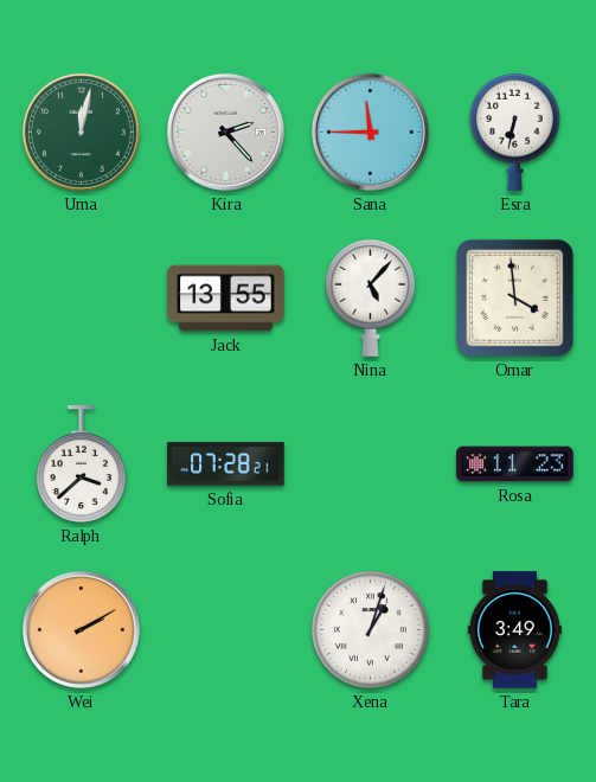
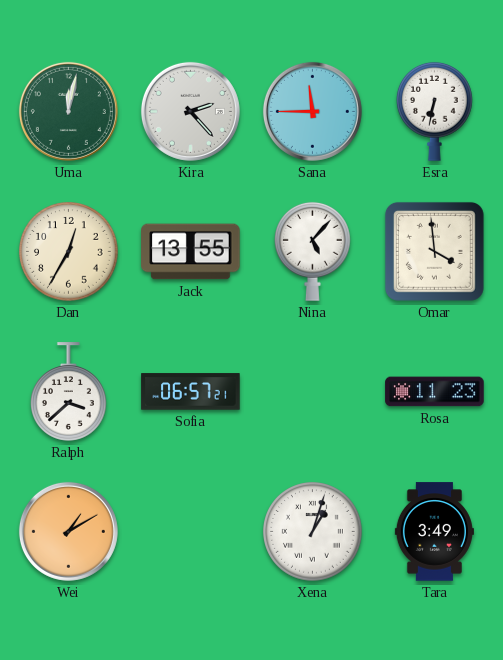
Dan: none -> 12:35 (69, 252)
Sofia: 07:28 -> 06:57 (191, 392)
Wei: 2:10 -> 1:10 (68, 531)
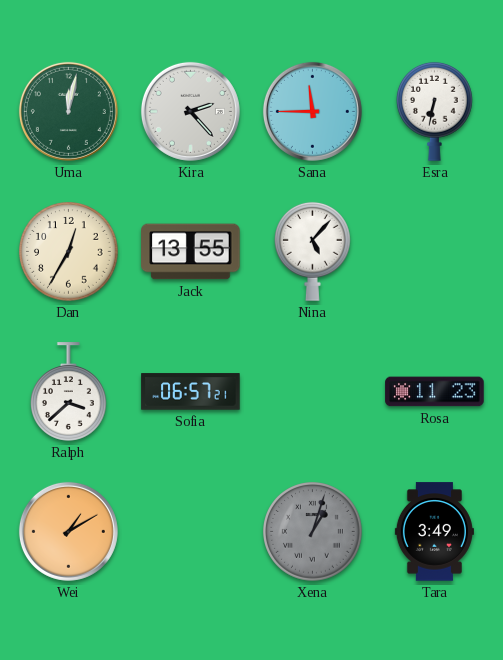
Omar: 3:59 -> none (434, 251)
Xena dial: white -> grey (313, 532)
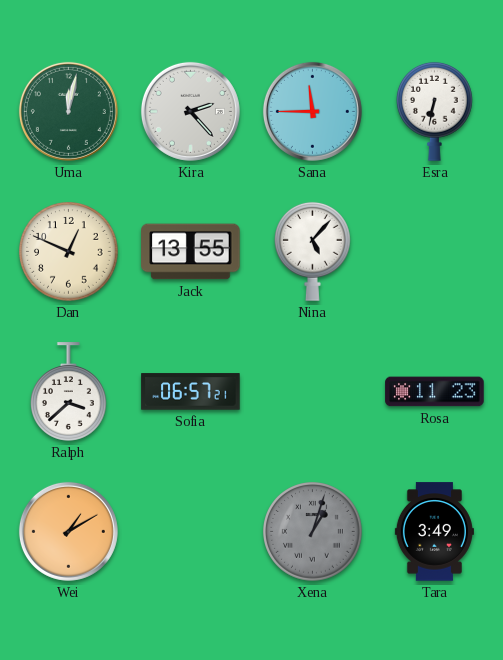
Dan: 12:35 -> 12:49 (69, 252)
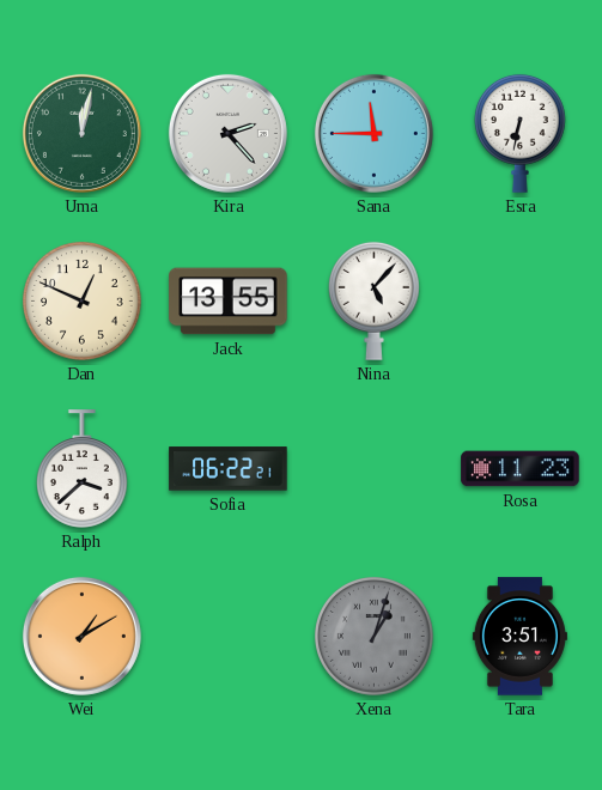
Sofia: 06:57 -> 06:22 (229, 469)
Tara: 3:49 -> 3:51 (519, 637)
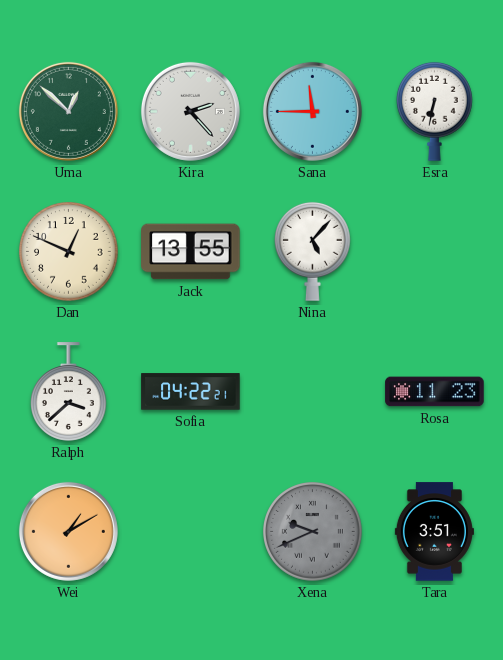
Uma: 12:02 -> 12:52 (68, 111)
Sofia: 06:22 -> 04:22 (191, 392)
Xena: 1:03 -> 9:41 (313, 532)
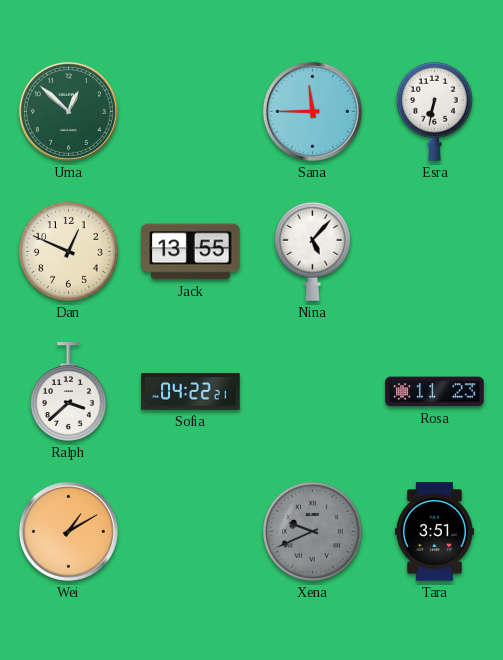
Kira: 2:23 -> none (190, 111)
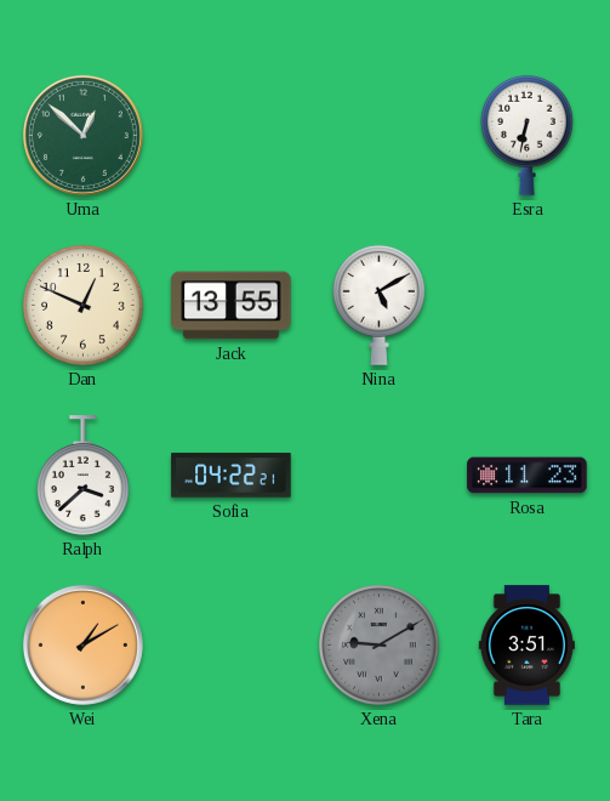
Sana: 11:45 -> none (312, 111)
Nina: 5:07 -> 5:10 (380, 305)
Xena: 9:41 -> 9:10 (380, 646)
